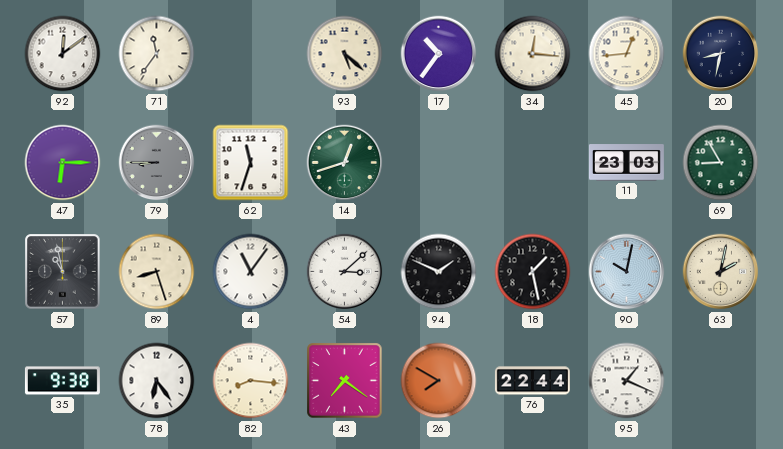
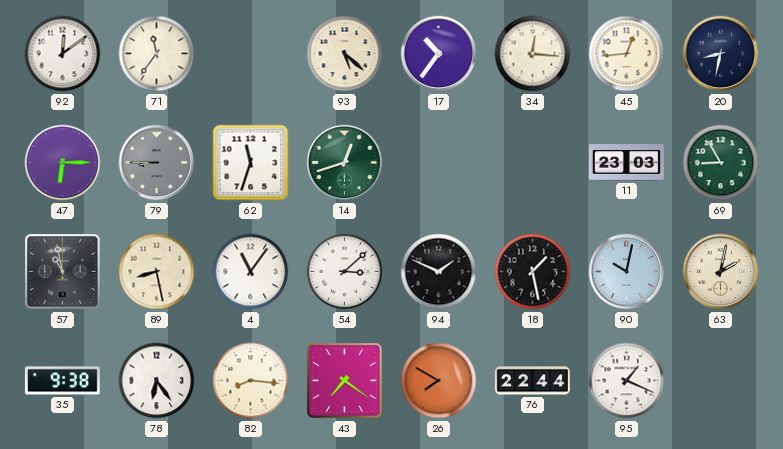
89: 8:27 -> 8:28 (157, 272)
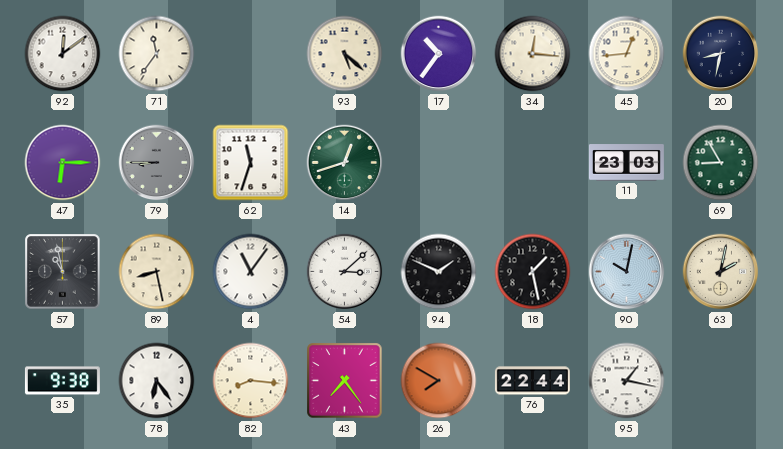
43: 7:21 -> 7:24 (345, 381)
95: 1:19 -> 1:17 (627, 381)
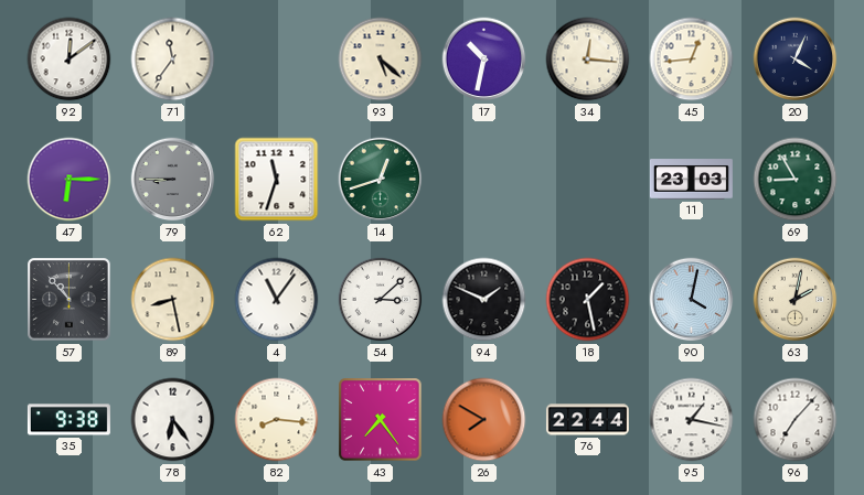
17: 10:36 -> 10:32 (484, 60)
20: 8:32 -> 4:04 (796, 60)
57: 10:58 -> 10:53 (70, 300)
90: 10:02 -> 4:02 (692, 300)
96: none -> 7:07 (796, 420)
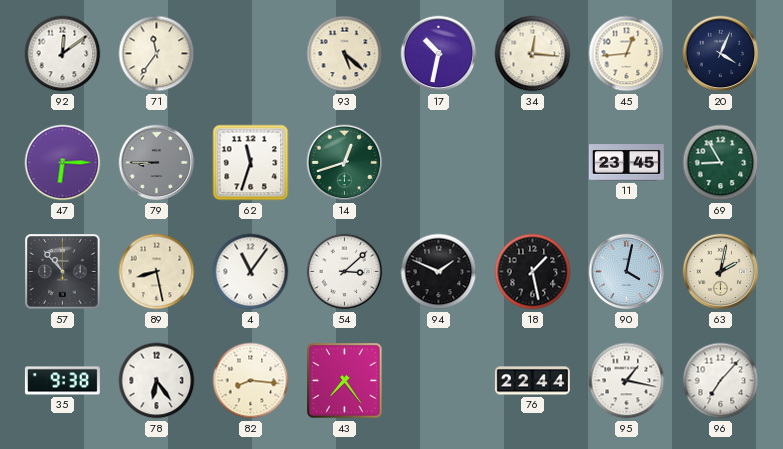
11: 23:03 -> 23:45 (626, 163)
26: 7:50 -> none (484, 420)
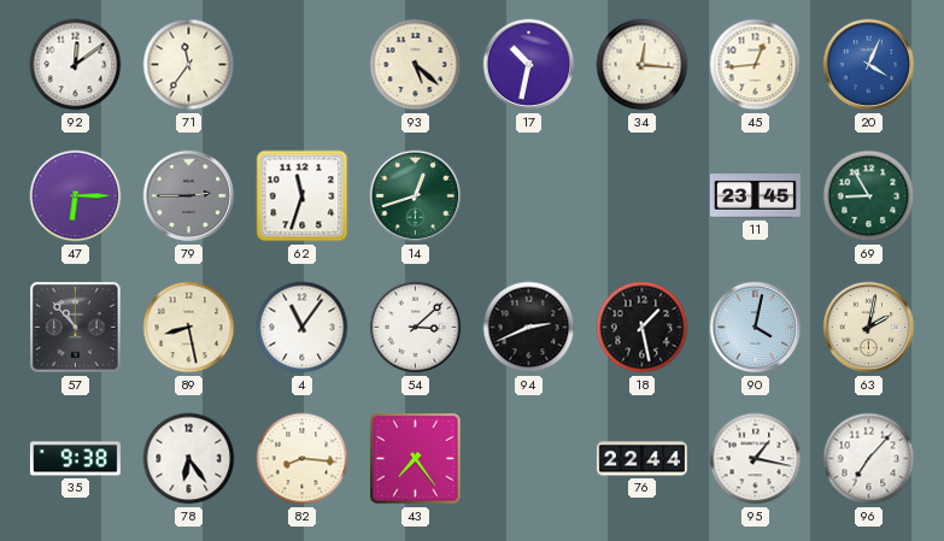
20 dial: navy -> blue (869, 65)
79: 8:45 -> 2:45 (189, 196)
94: 1:49 -> 2:41 (529, 328)
